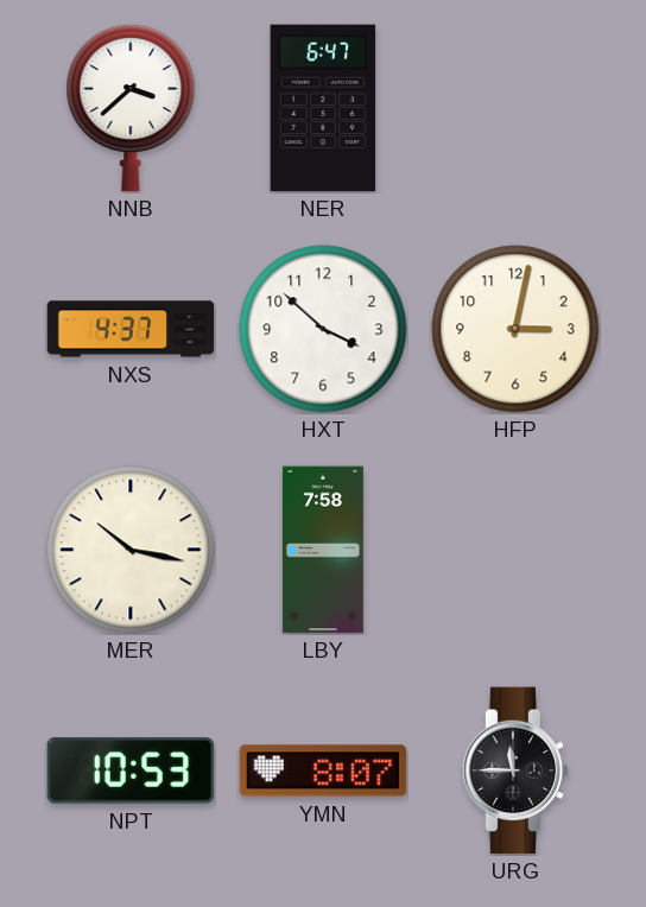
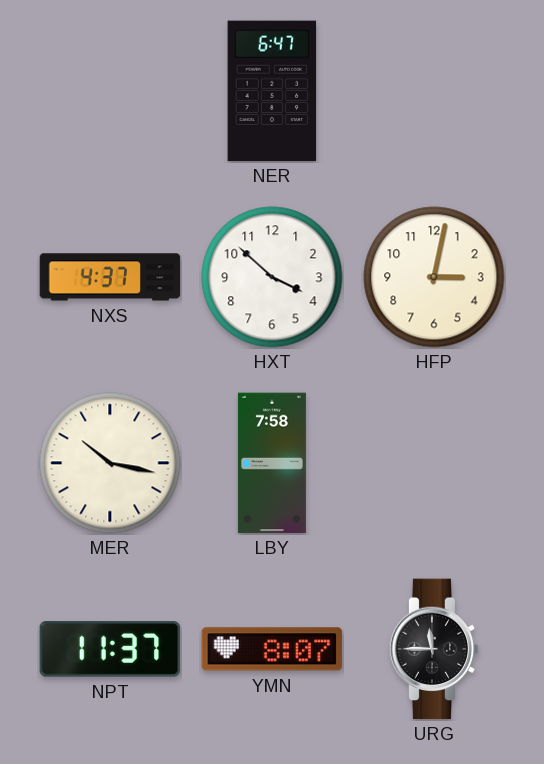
NNB: 3:38 -> none (131, 108)
NPT: 10:53 -> 11:37 (110, 649)
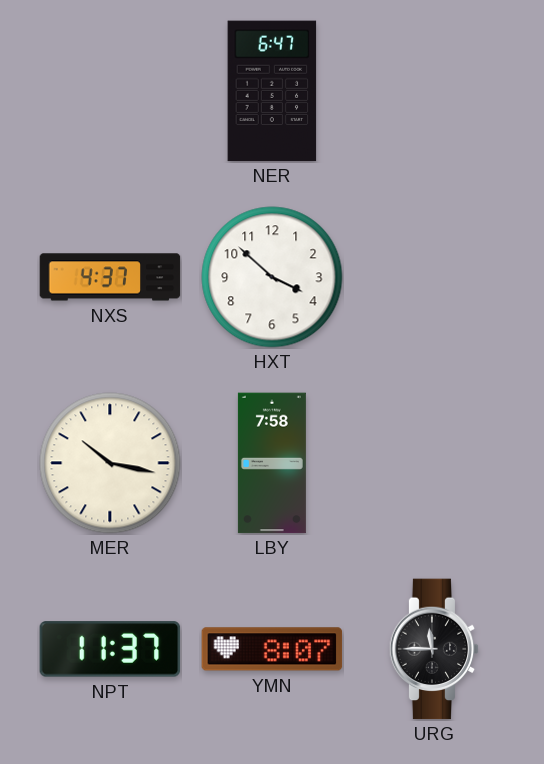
HFP: 3:02 -> none (434, 277)
